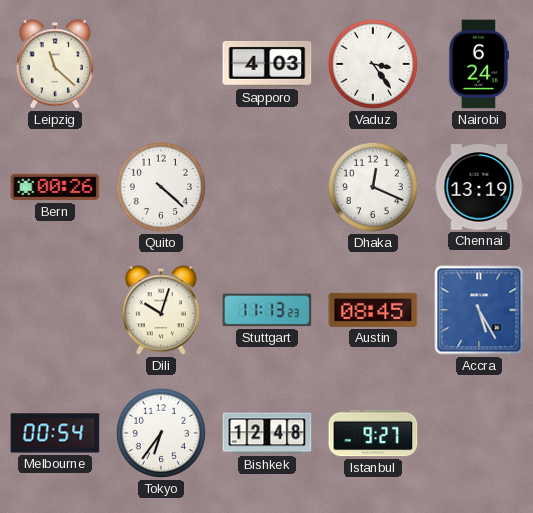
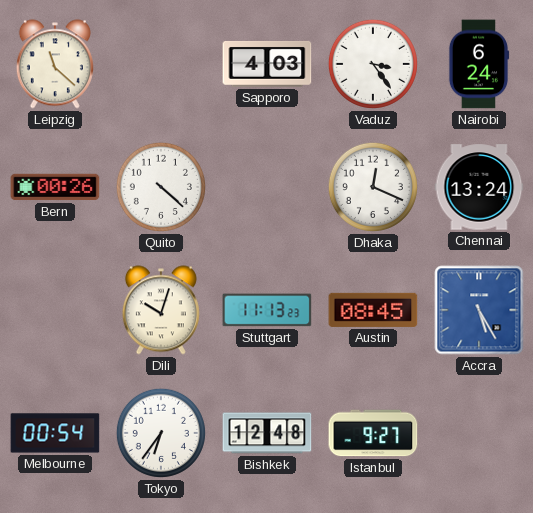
Chennai: 13:19 -> 13:24 (479, 187)
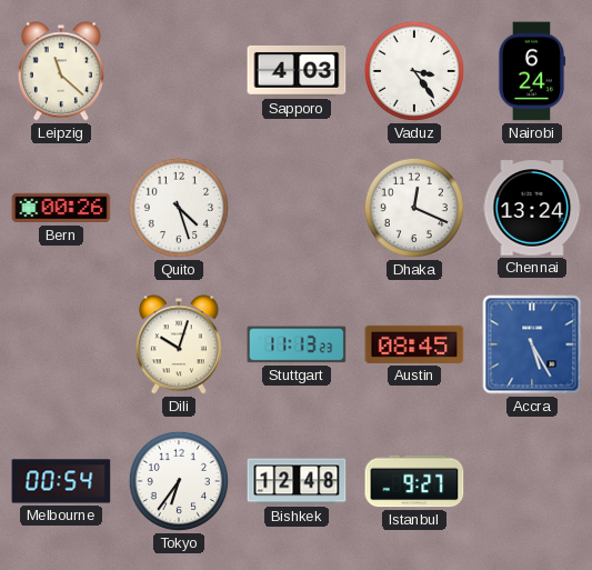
Quito: 4:22 -> 4:27 (179, 208)
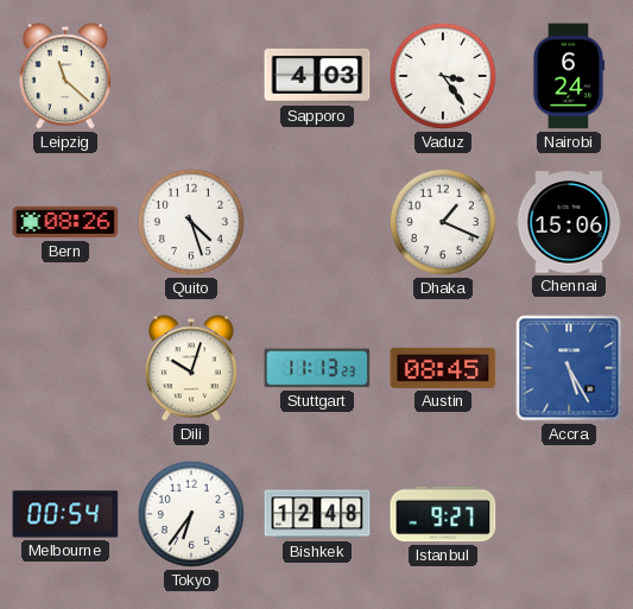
Bern: 00:26 -> 08:26 (65, 222)
Dhaka: 12:19 -> 1:19 (443, 222)
Chennai: 13:24 -> 15:06 (569, 222)
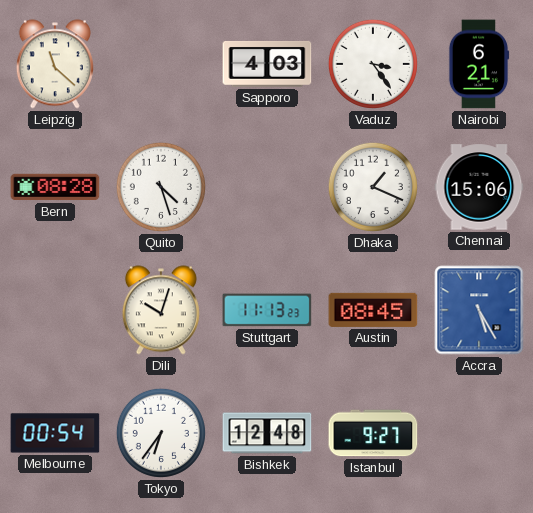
Nairobi: 6:24 -> 6:21 (479, 64)
Bern: 08:26 -> 08:28 (55, 187)
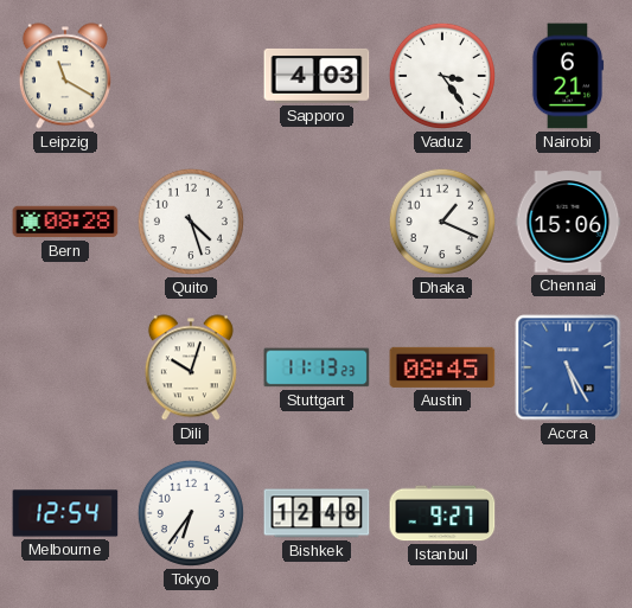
Leipzig: 11:22 -> 11:20 (65, 76)
Melbourne: 00:54 -> 12:54 (65, 513)
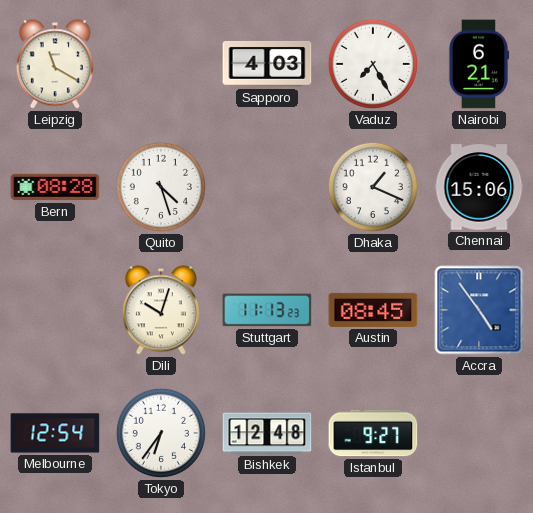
Vaduz: 3:24 -> 7:25 (373, 64)
Accra: 5:25 -> 4:54 (479, 310)
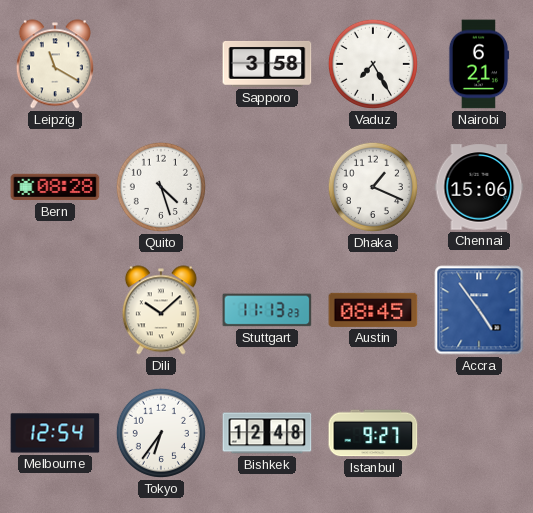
Sapporo: 4:03 -> 3:58 (267, 64)
Dili: 10:03 -> 10:08 (161, 310)
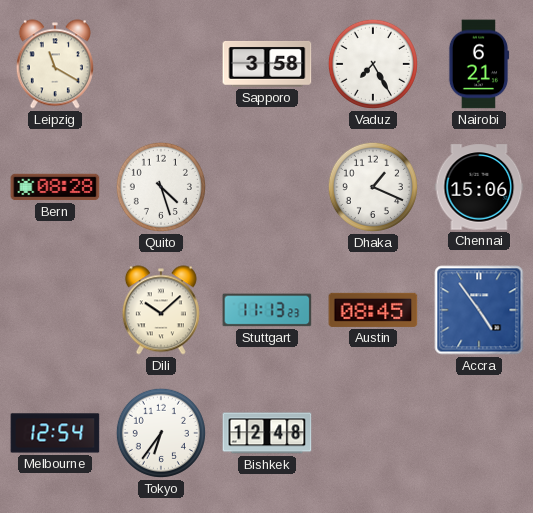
Istanbul: 9:27 -> none (373, 433)
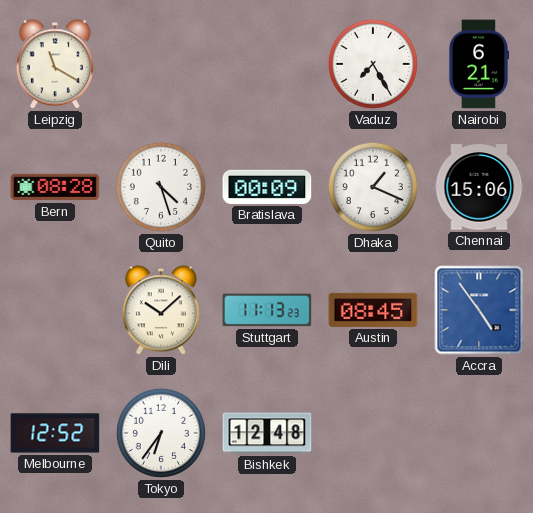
Sapporo: 3:58 -> none (267, 64)
Bratislava: none -> 00:09 (267, 187)
Melbourne: 12:54 -> 12:52 (55, 433)
